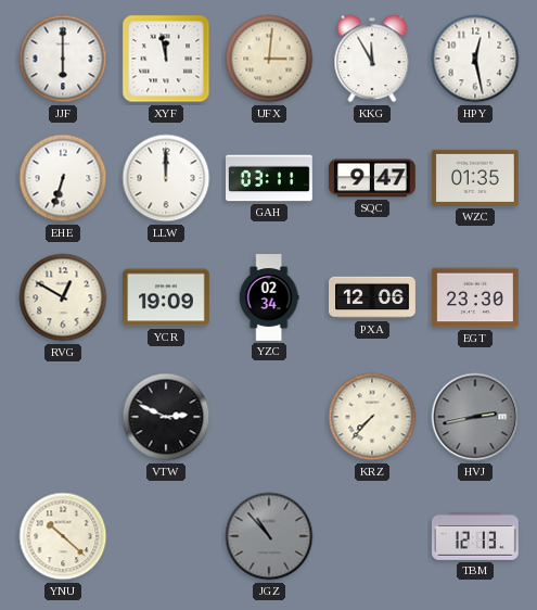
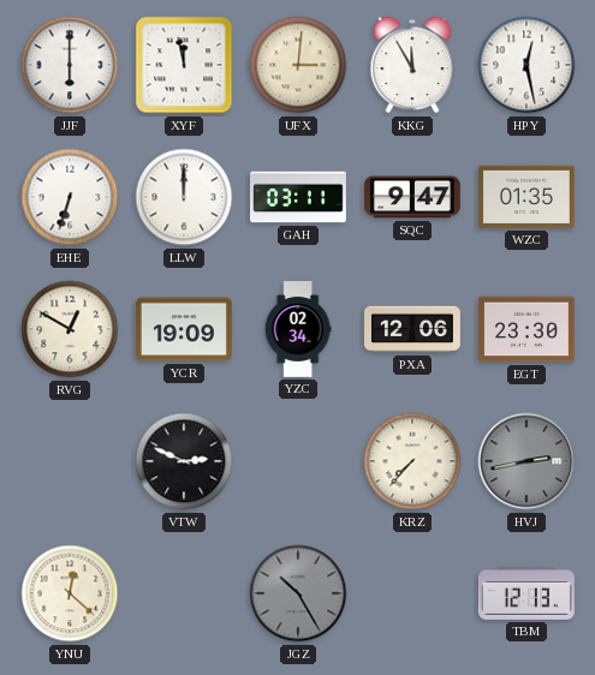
YNU: 10:22 -> 12:22 (70, 593)
JGZ: 10:53 -> 10:25 (298, 593)
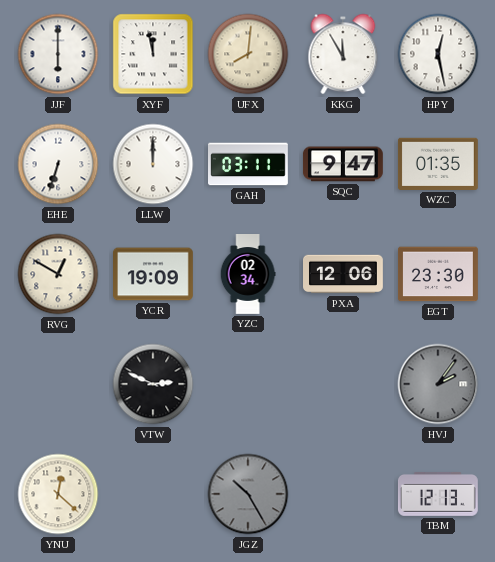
UFX: 3:01 -> 8:01 (248, 54)
KRZ: 7:37 -> none (412, 461)
HVJ: 2:43 -> 2:06 (438, 384)
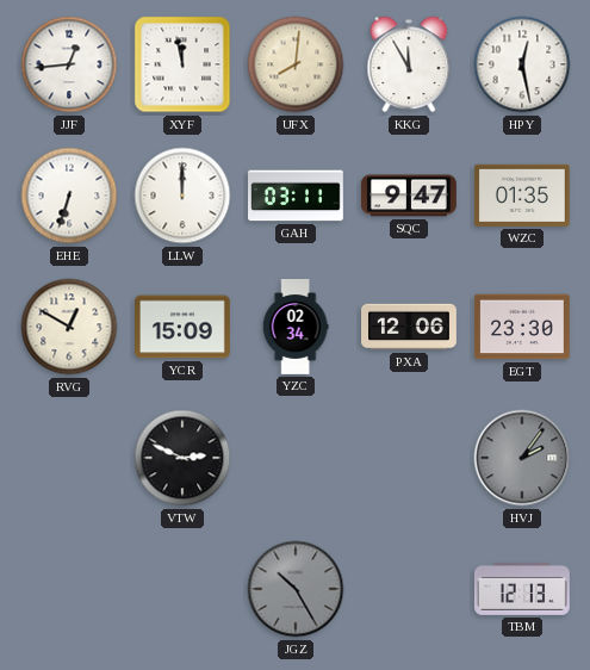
JJF: 6:00 -> 12:44 (69, 64)
YCR: 19:09 -> 15:09 (184, 327)
YNU: 12:22 -> none (58, 494)
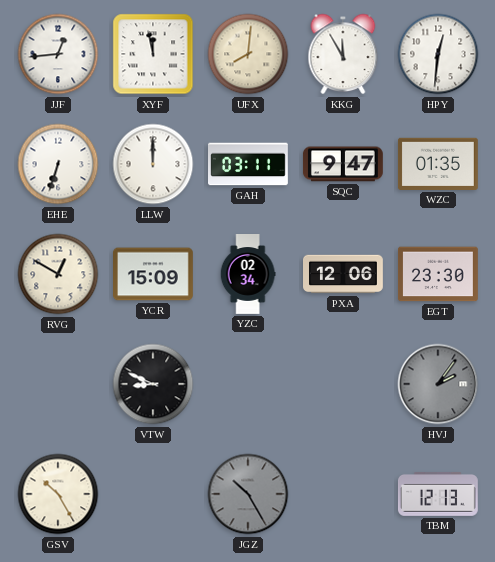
HPY: 12:28 -> 12:31 (438, 54)
VTW: 2:49 -> 8:49 (153, 384)
GSV: none -> 10:25 (58, 494)
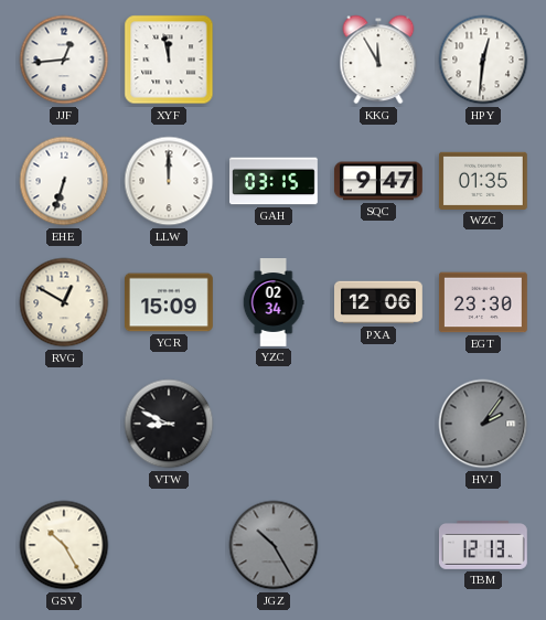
UFX: 8:01 -> none (248, 54)
GAH: 03:11 -> 03:15 (275, 181)
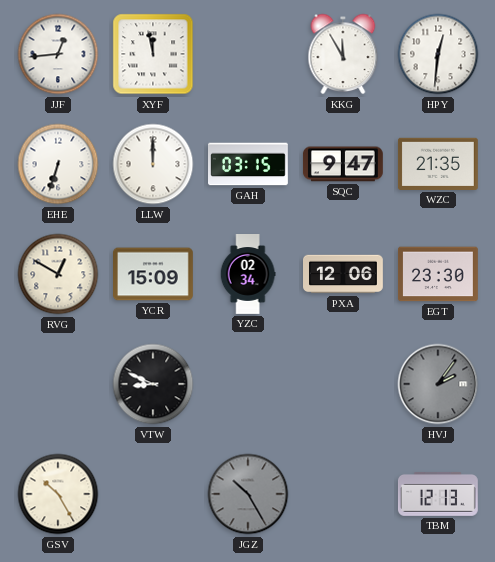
WZC: 01:35 -> 21:35 (438, 164)
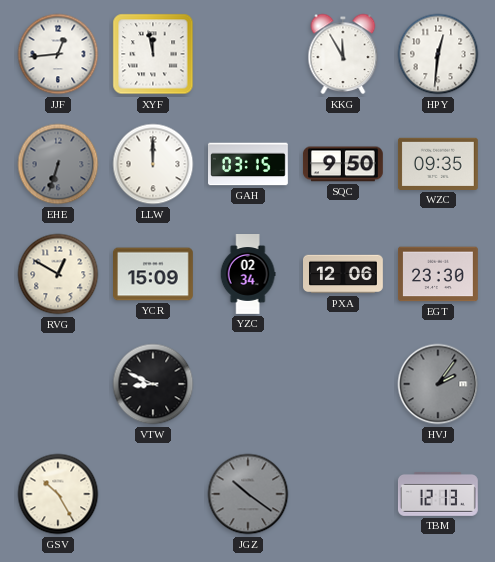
EHE dial: white -> grey (58, 164)
SQC: 9:47 -> 9:50 (343, 164)
WZC: 21:35 -> 09:35 (438, 164)
JGZ: 10:25 -> 10:21 (248, 494)
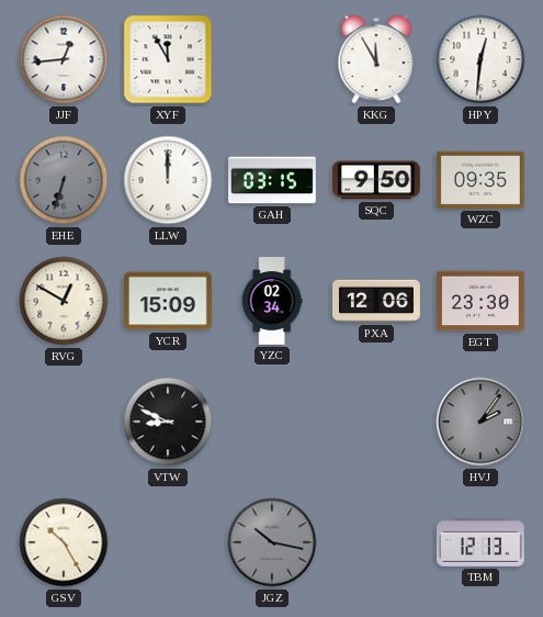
XYF: 11:58 -> 11:55 (168, 59)
JGZ: 10:21 -> 10:17 (272, 542)
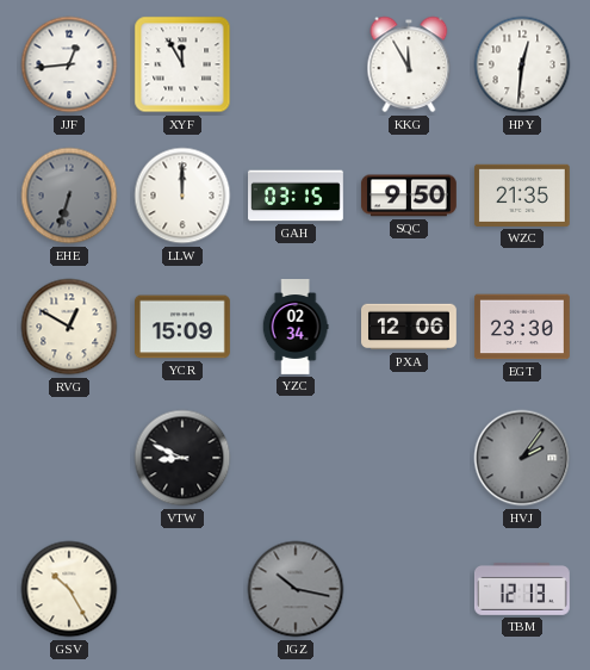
WZC: 09:35 -> 21:35 (522, 196)
